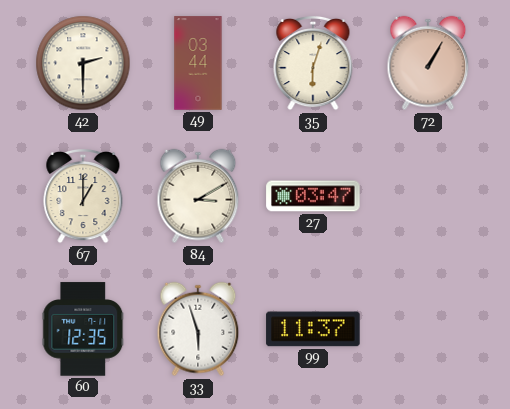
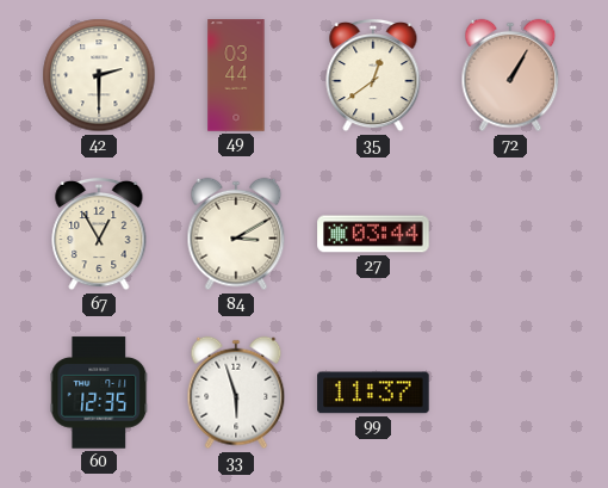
35: 6:03 -> 12:39 (373, 75)
67: 1:00 -> 12:55 (99, 234)
27: 03:47 -> 03:44 (373, 234)
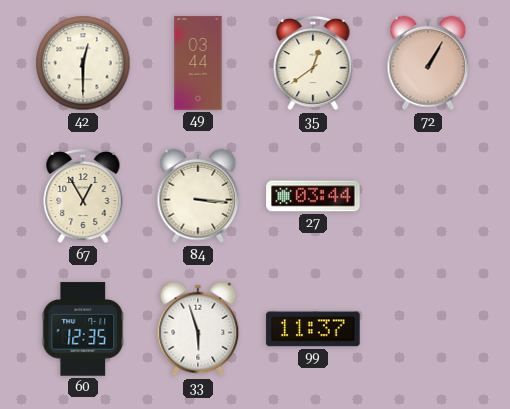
42: 2:30 -> 12:30 (83, 63)
84: 3:10 -> 3:16 (198, 196)
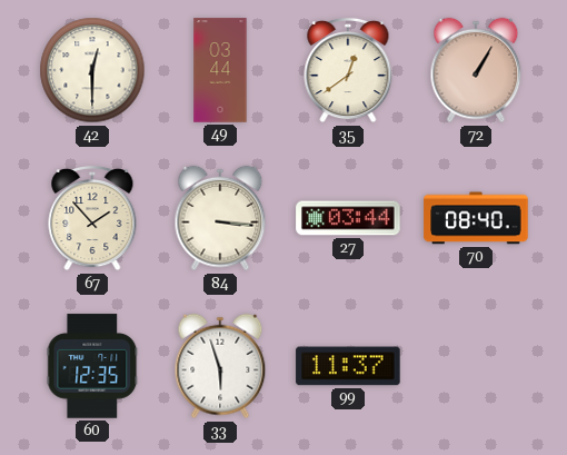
67: 12:55 -> 1:53 (92, 218)
70: none -> 08:40 (476, 218)
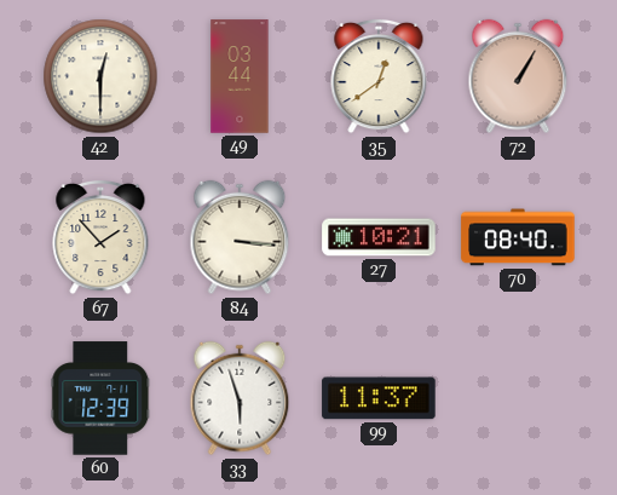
27: 03:44 -> 10:21 (379, 237)
60: 12:35 -> 12:39 (100, 398)
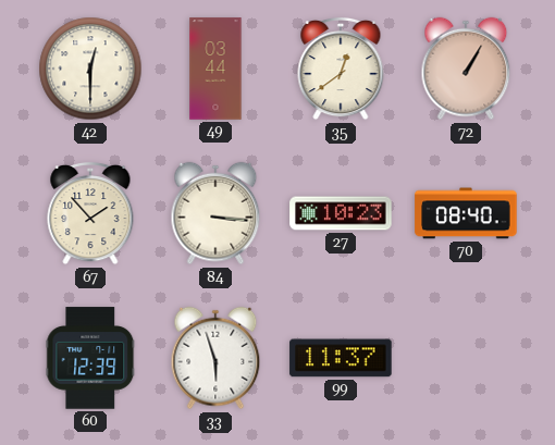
27: 10:21 -> 10:23 (341, 213)
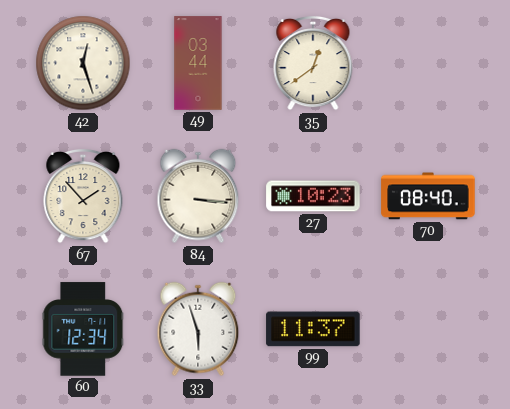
42: 12:30 -> 12:27 (83, 63)
72: 1:05 -> none (466, 69)
60: 12:39 -> 12:34 (83, 329)
